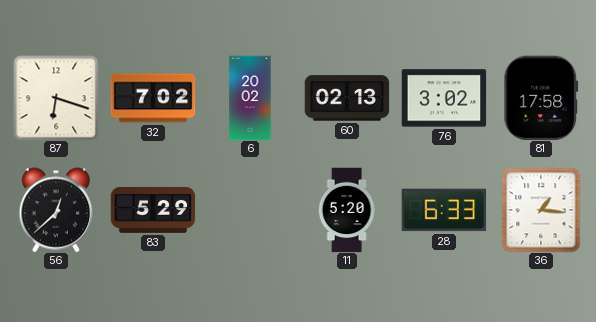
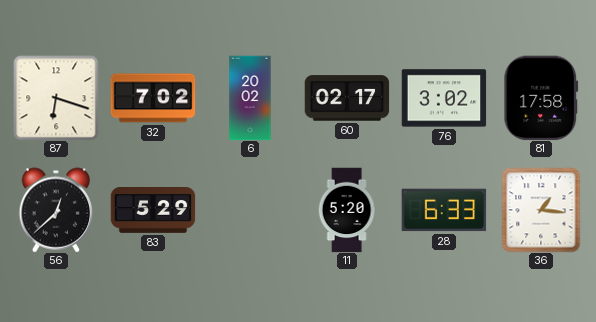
60: 02:13 -> 02:17 (347, 98)
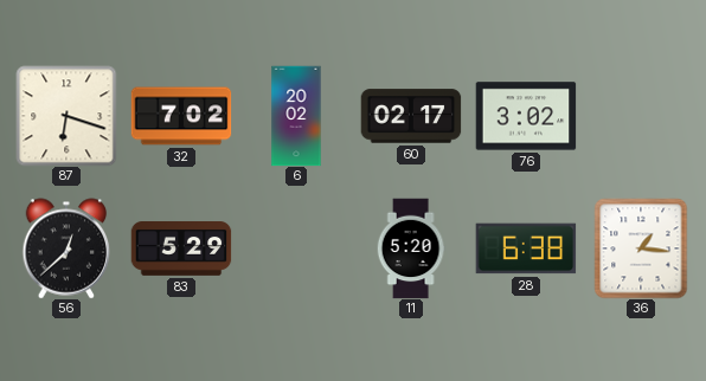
81: 17:58 -> none (541, 98)
28: 6:33 -> 6:38 (526, 248)
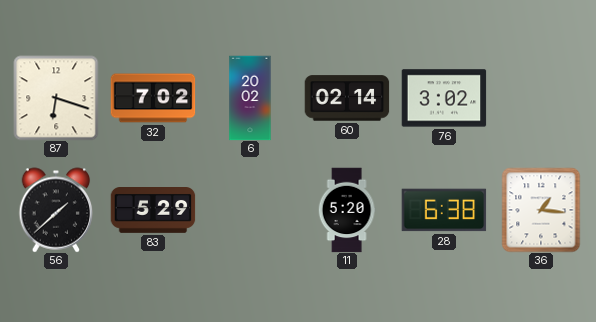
60: 02:17 -> 02:14 (347, 98)
56: 12:38 -> 1:38 (56, 210)
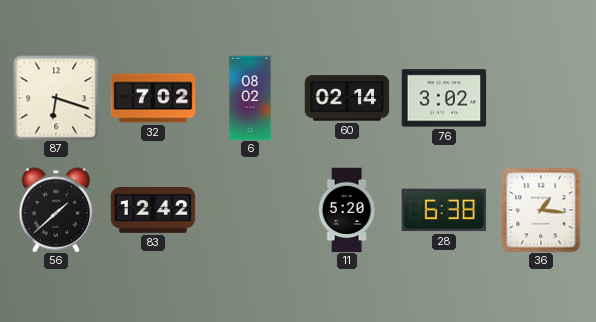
6: 20:02 -> 08:02 (250, 98)
83: 5:29 -> 12:42 (153, 211)
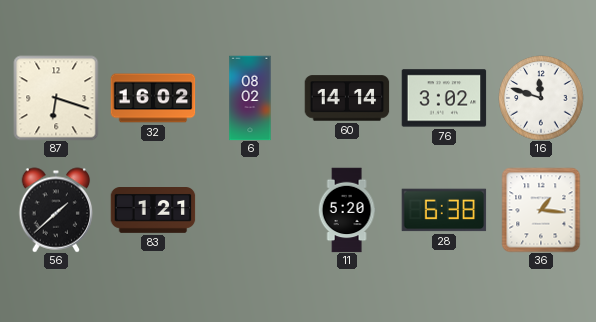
32: 7:02 -> 16:02 (153, 98)
60: 02:14 -> 14:14 (347, 98)
16: none -> 11:48 (541, 98)
83: 12:42 -> 1:21 (153, 211)
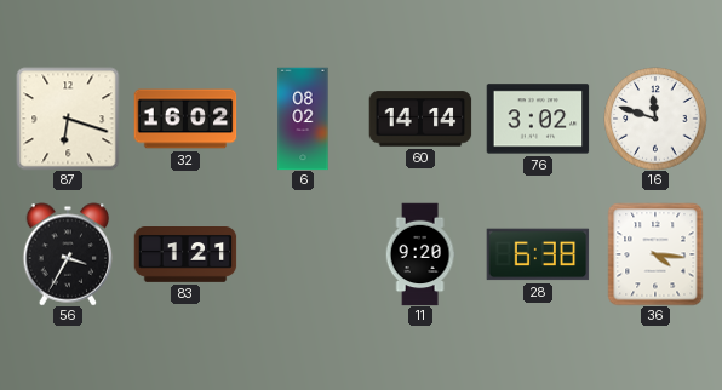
56: 1:38 -> 3:35 (68, 254)
11: 5:20 -> 9:20 (420, 254)
36: 1:16 -> 4:16 (655, 254)
